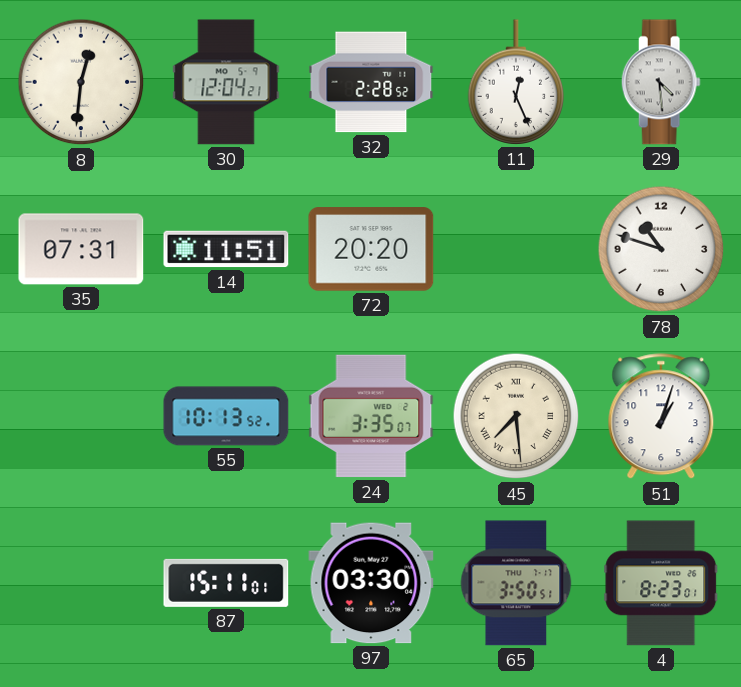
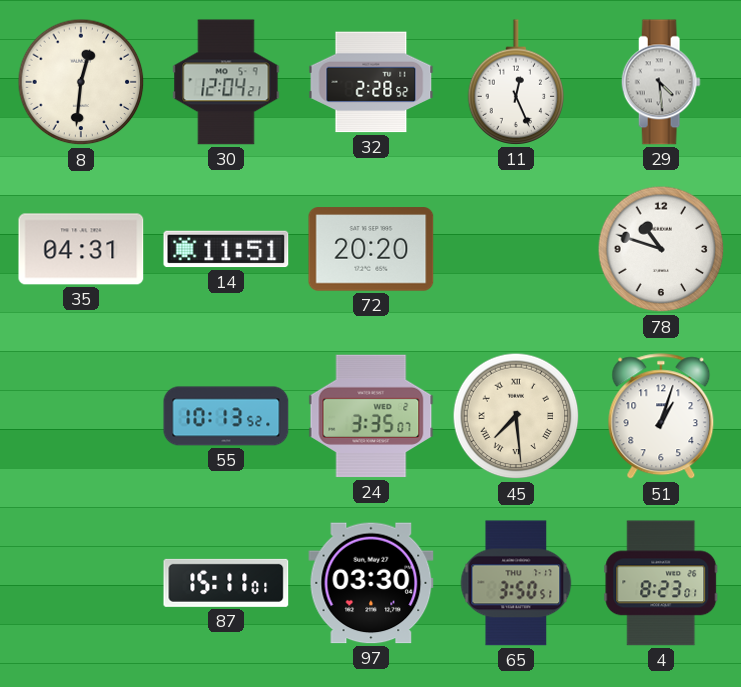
35: 07:31 -> 04:31 (81, 249)
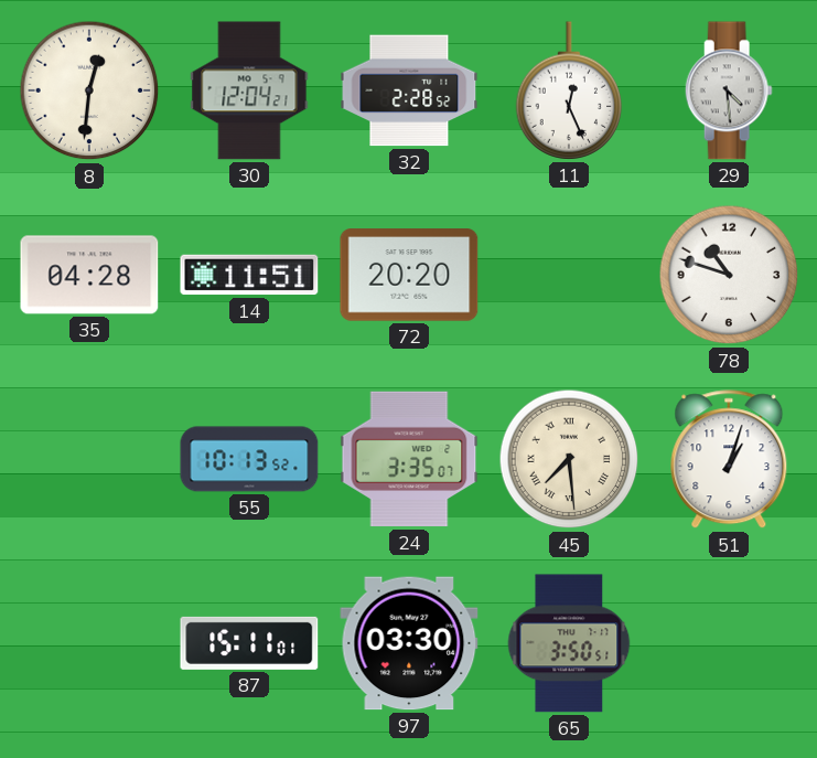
35: 04:31 -> 04:28 (89, 275)
4: 8:23 -> none (661, 583)
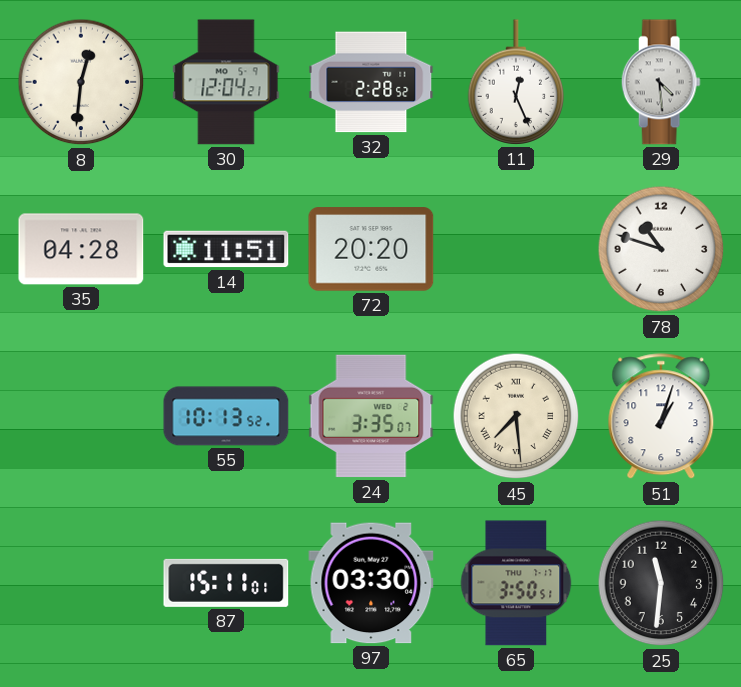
25: none -> 11:31 (661, 583)
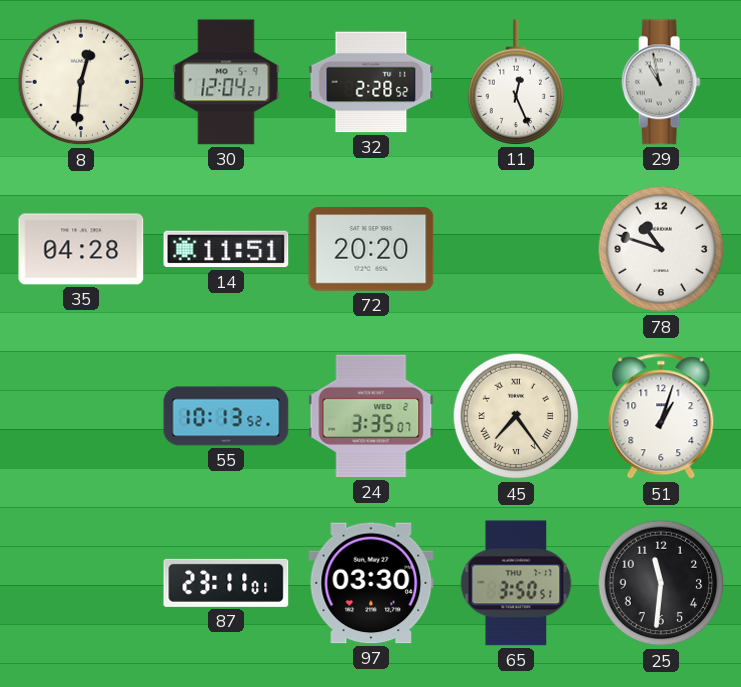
29: 4:29 -> 10:58 (661, 82)
45: 7:29 -> 7:24 (516, 416)
87: 15:11 -> 23:11 (226, 583)
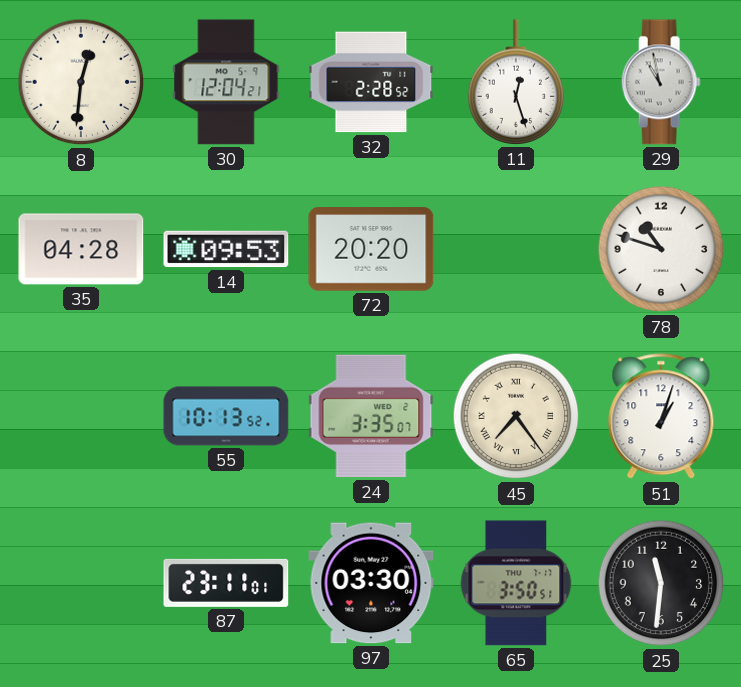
11: 12:26 -> 12:27 (516, 82)
14: 11:51 -> 09:53 (226, 249)
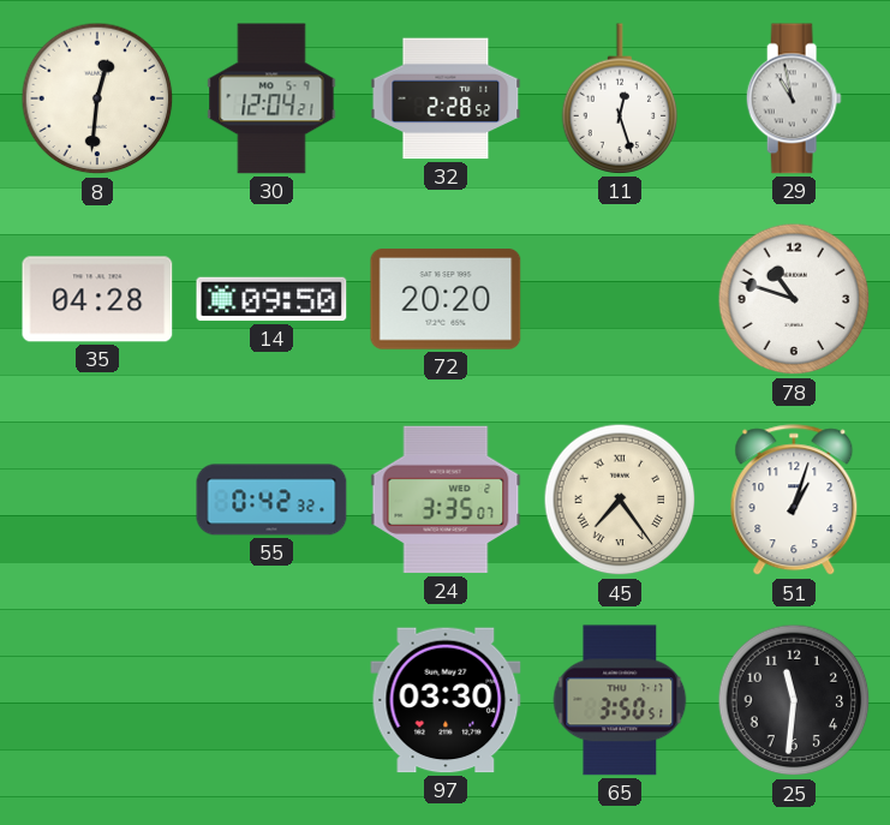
14: 09:53 -> 09:50 (271, 299)
55: 10:13 -> 0:42 (271, 500)
87: 23:11 -> none (226, 583)
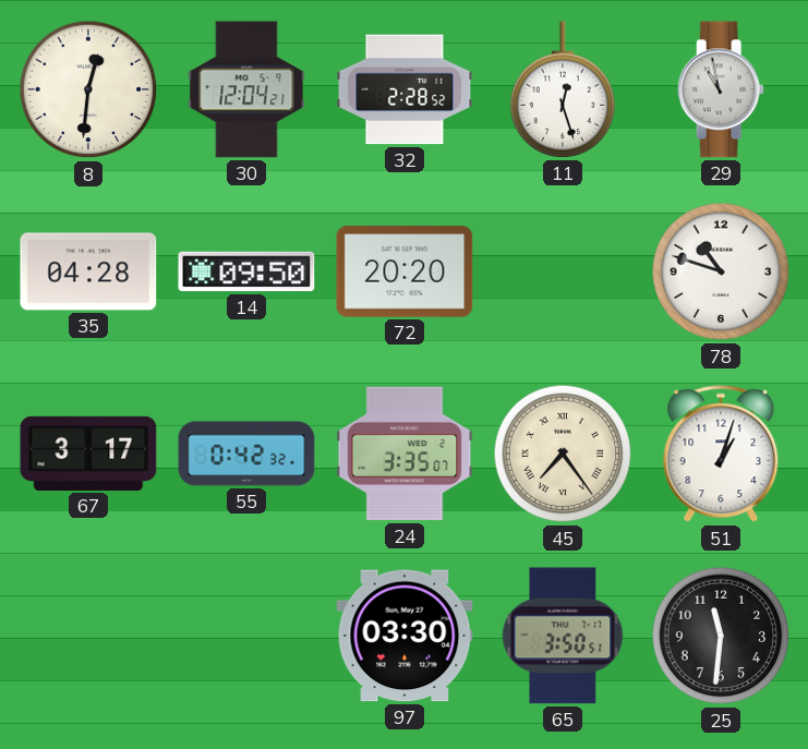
67: none -> 3:17 (88, 454)
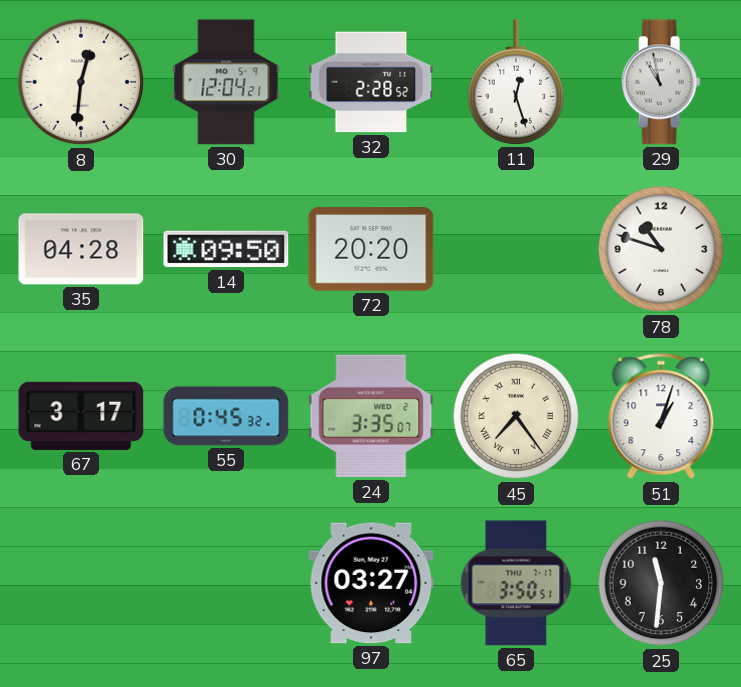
55: 0:42 -> 0:45 (226, 416)
97: 03:30 -> 03:27 (371, 583)
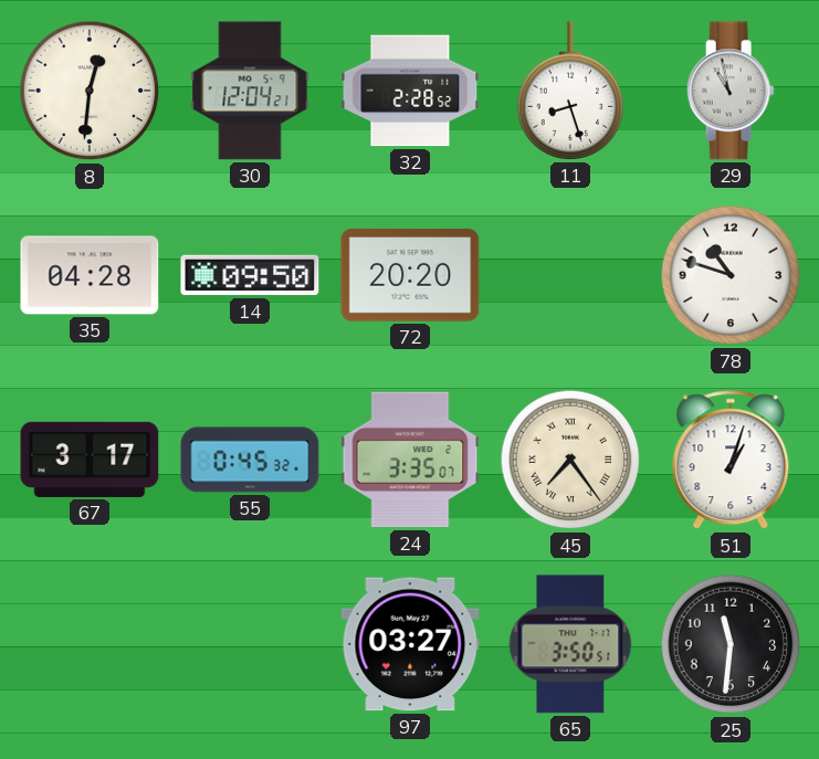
11: 12:27 -> 8:27 (570, 91)
